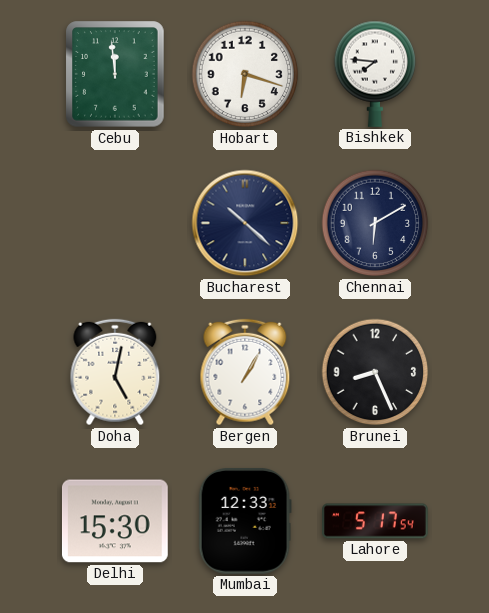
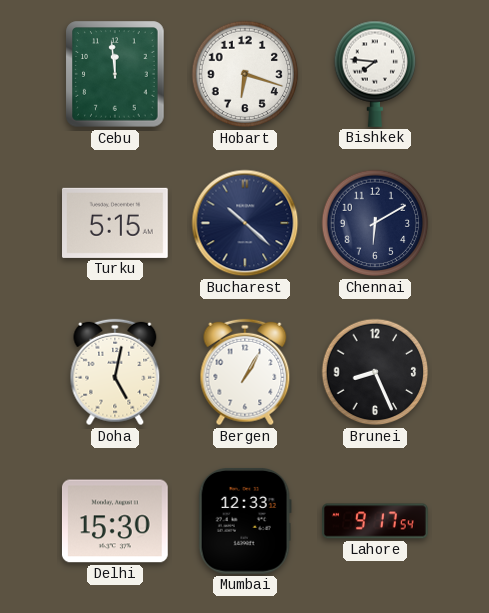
Turku: none -> 5:15 (116, 223)
Lahore: 5:17 -> 9:17 (376, 521)
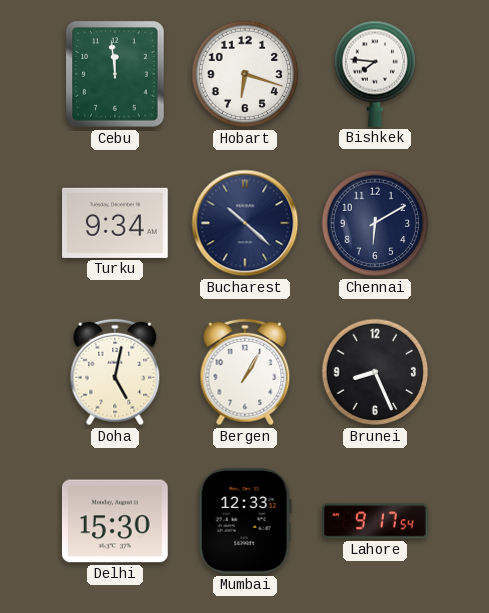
Turku: 5:15 -> 9:34 (116, 223)
